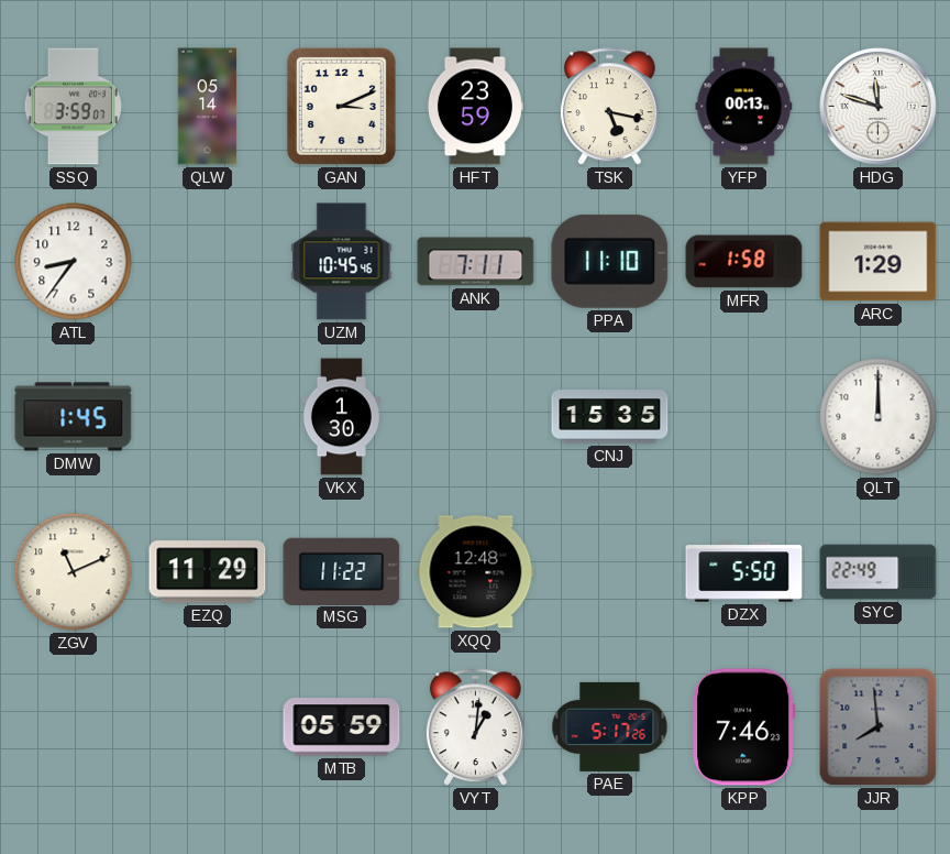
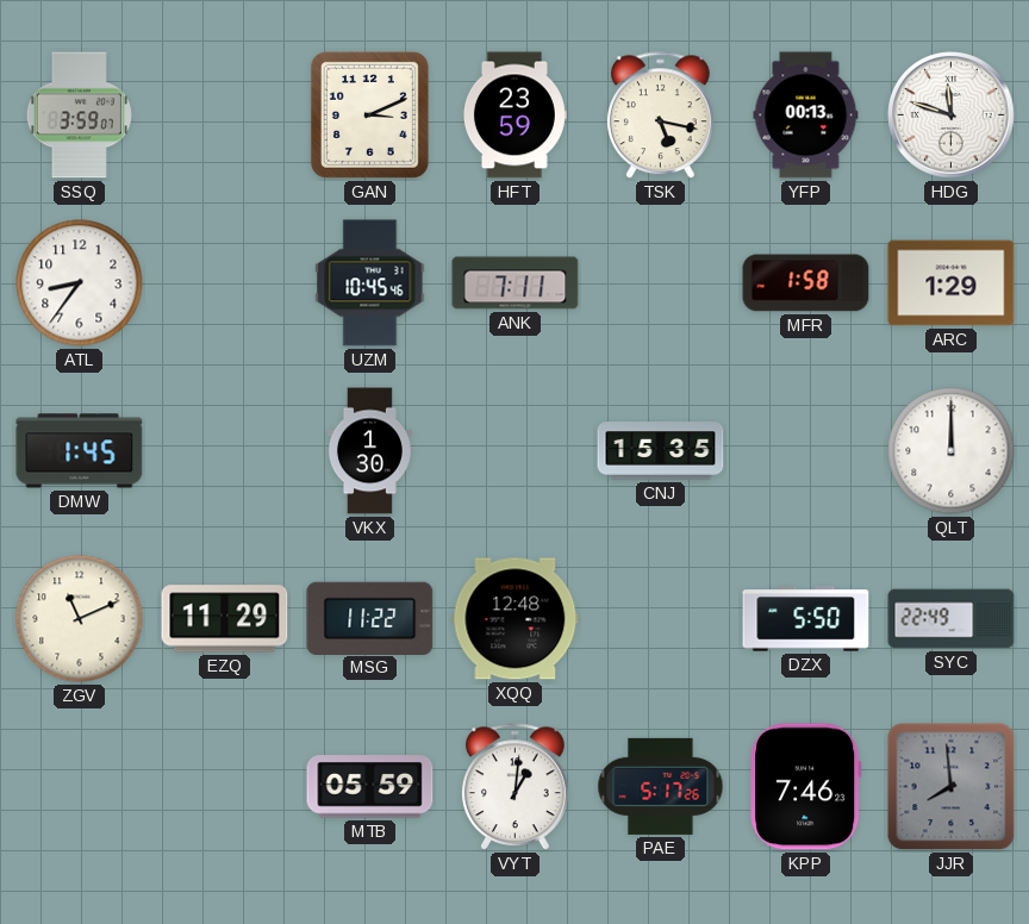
QLW: 05:14 -> none (208, 107)
PPA: 11:10 -> none (610, 261)
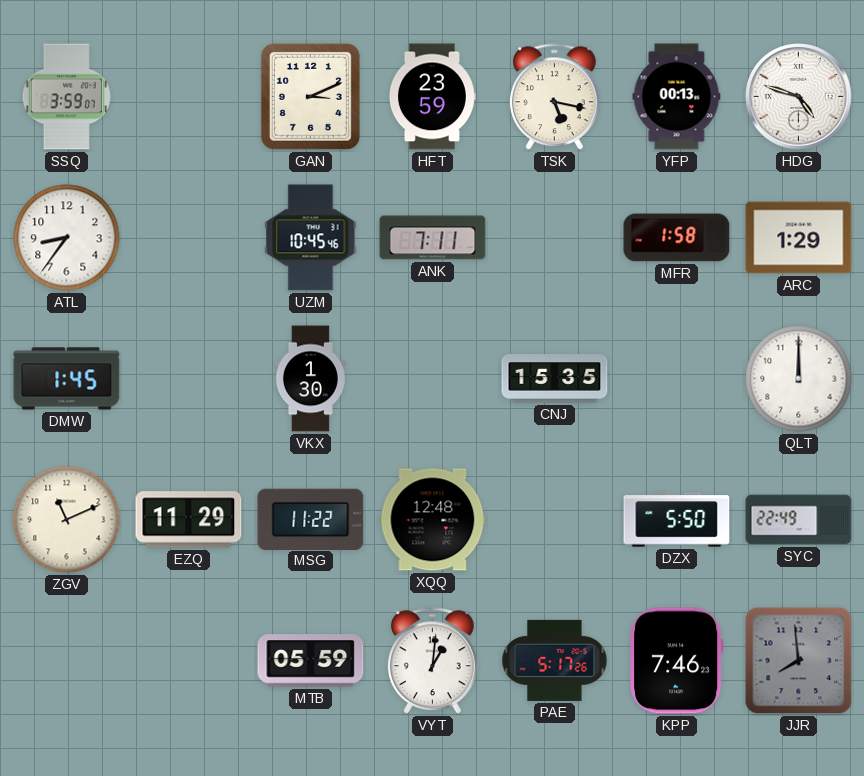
HDG: 11:48 -> 4:48 (799, 97)
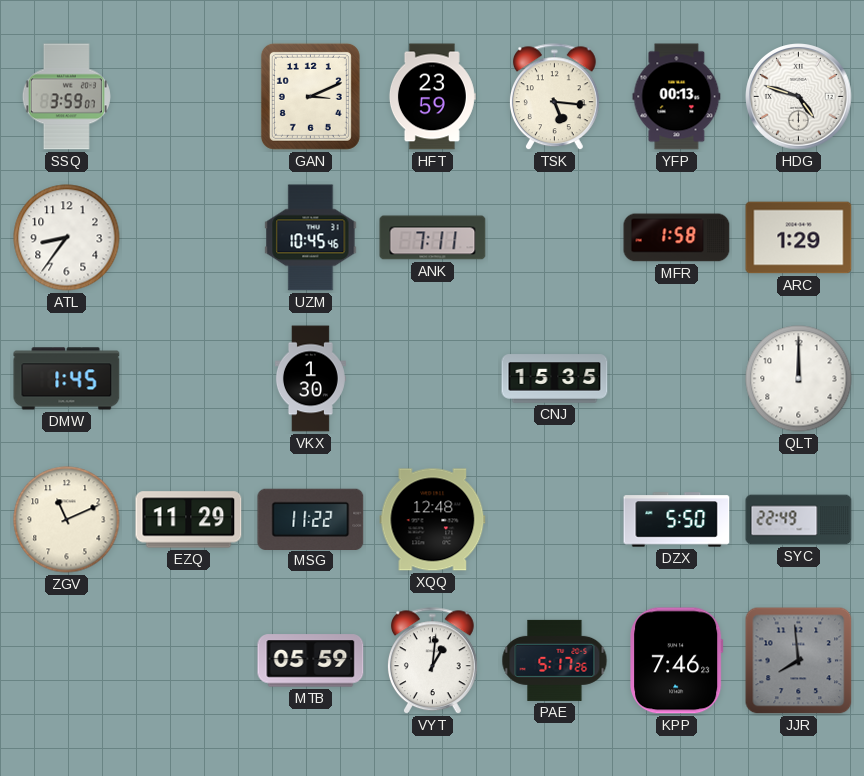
TSK: 5:17 -> 5:16 (554, 97)
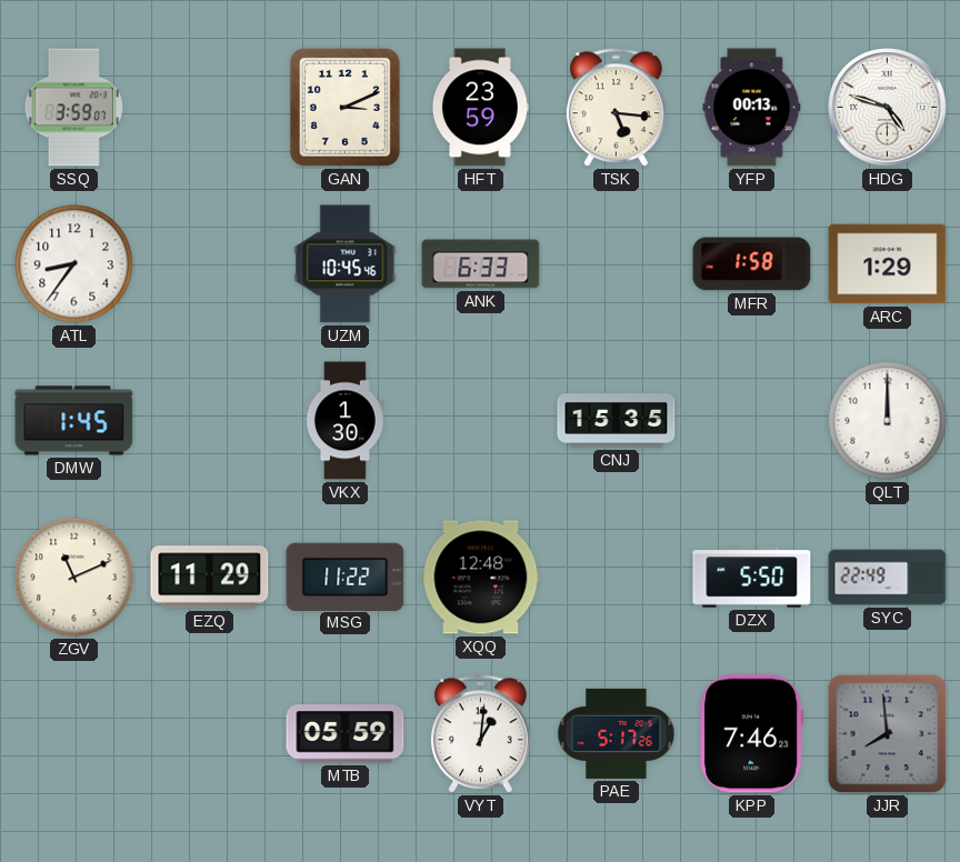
ANK: 7:11 -> 6:33 (481, 264)
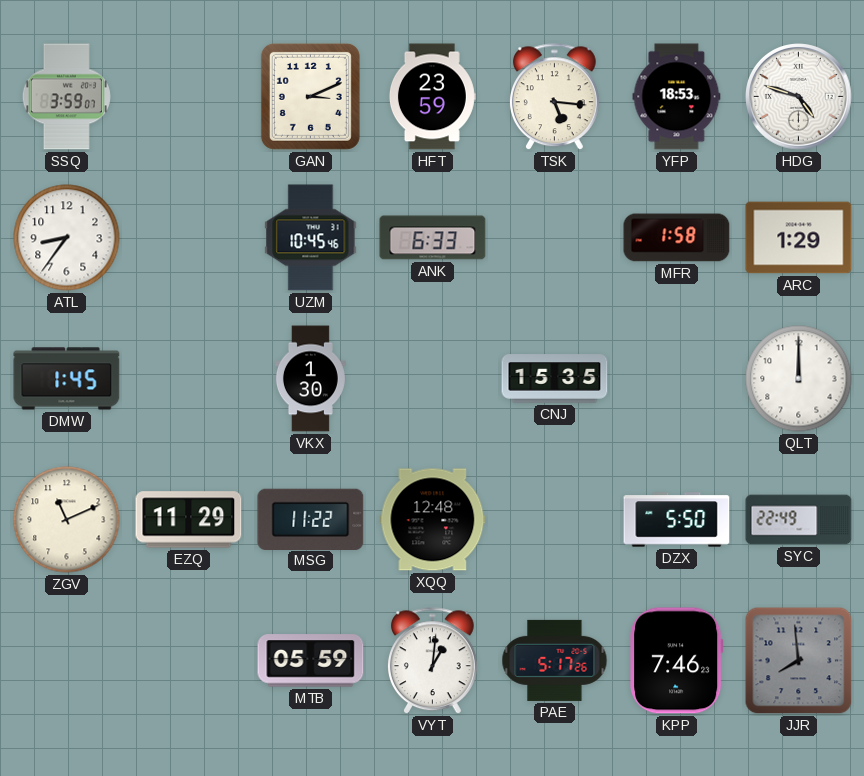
YFP: 00:13 -> 18:53 (677, 97)
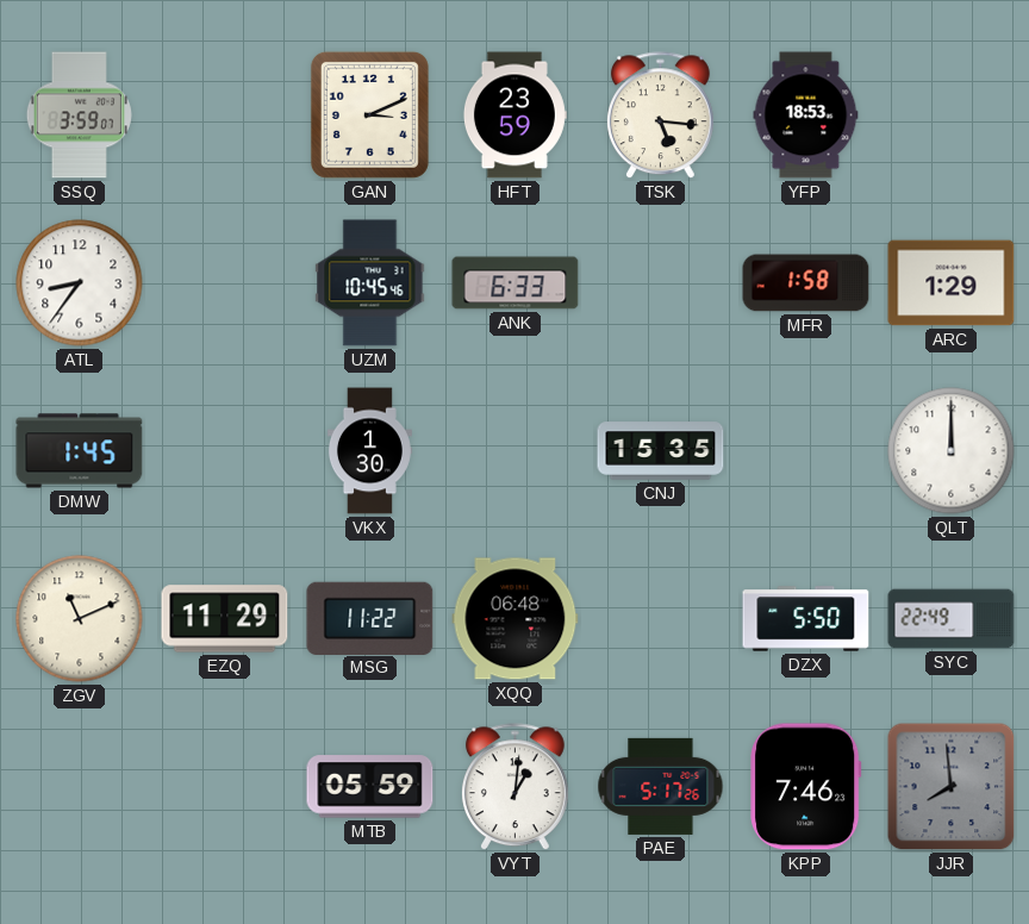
HDG: 4:48 -> none (799, 97)
XQQ: 12:48 -> 06:48 (516, 619)
